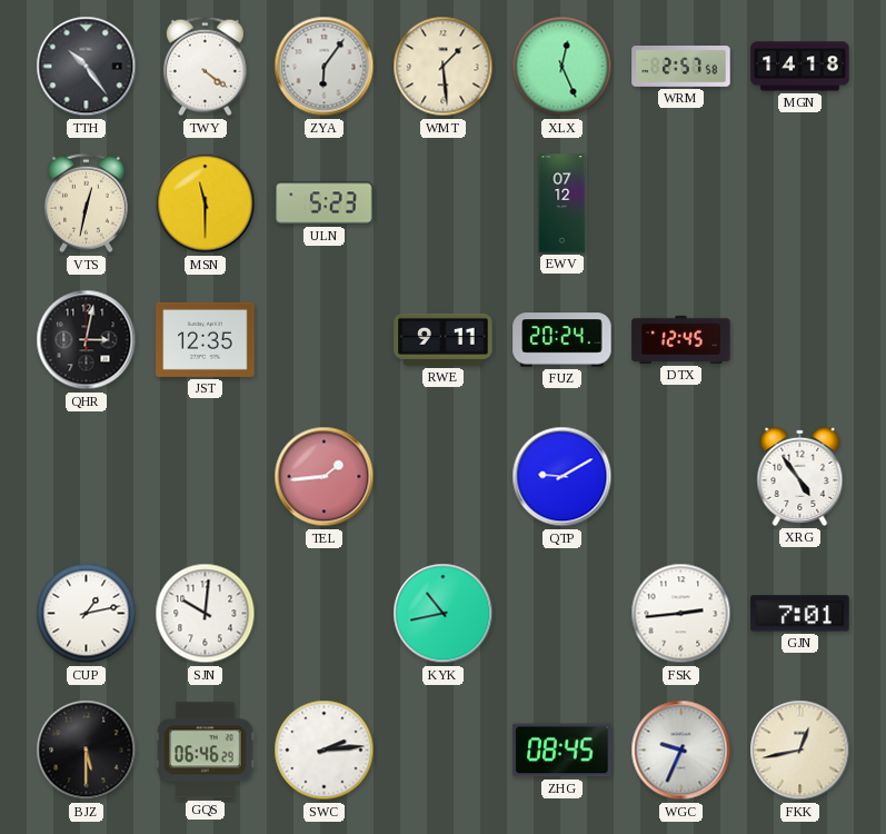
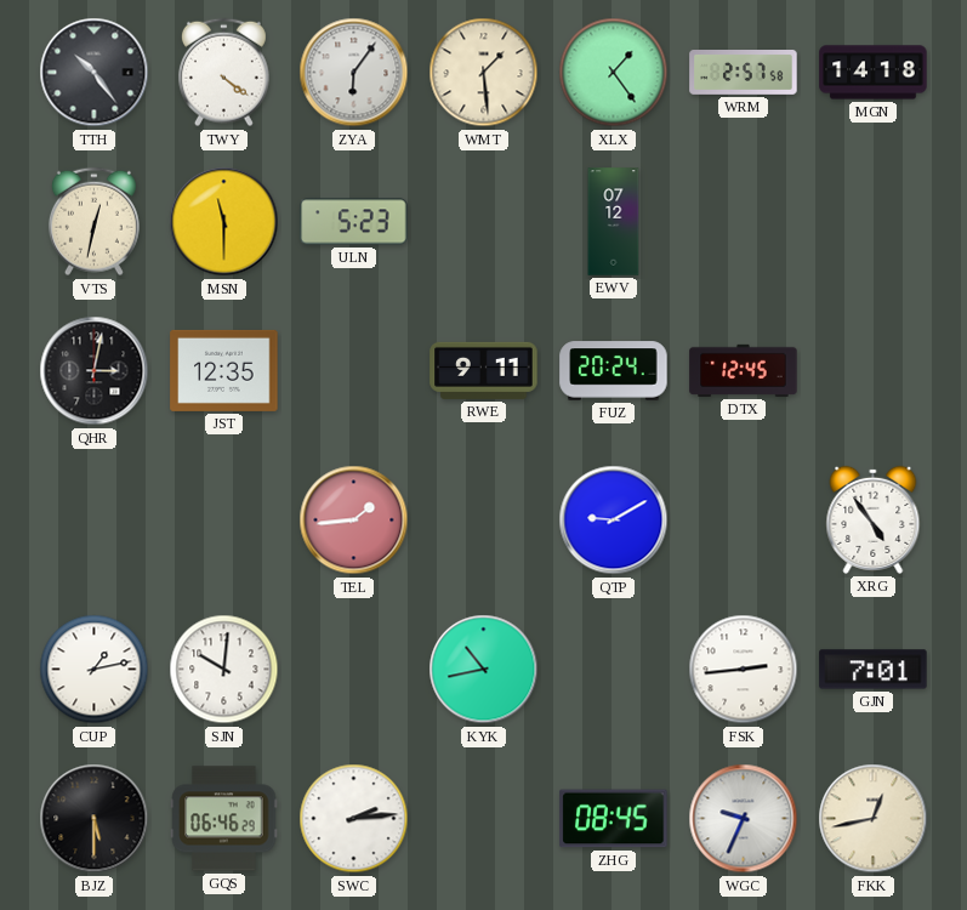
XLX: 12:26 -> 1:24 (614, 73)
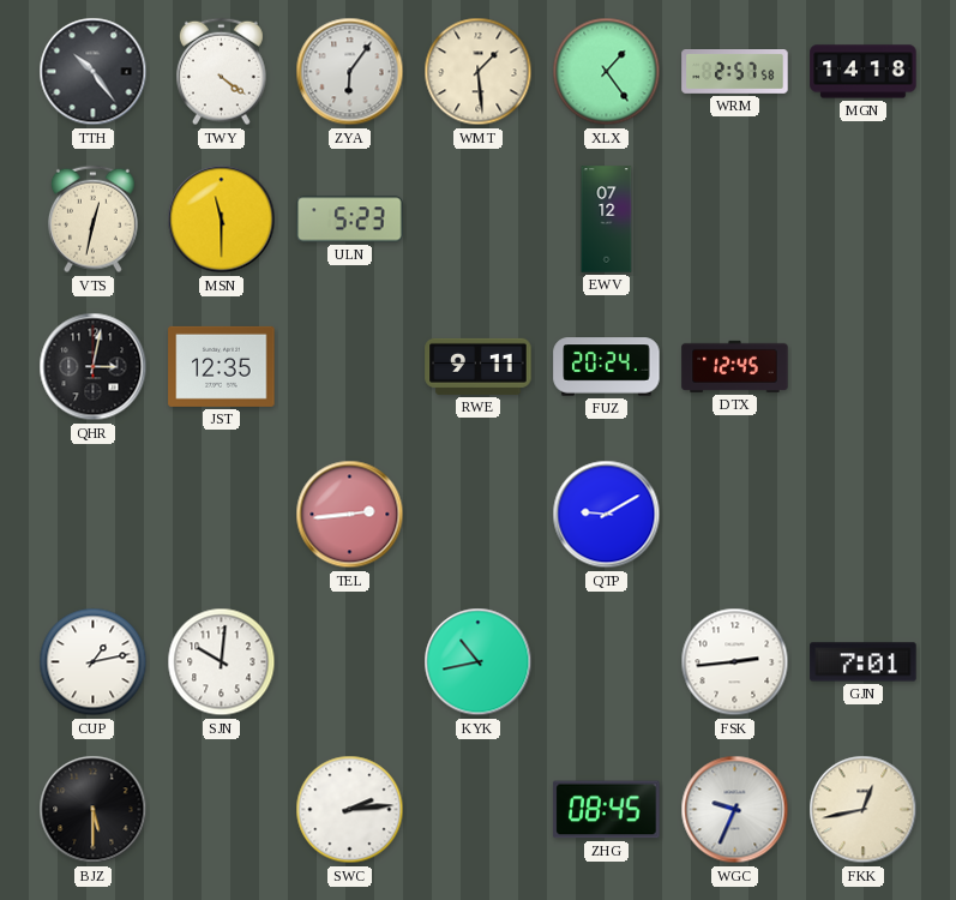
TEL: 1:44 -> 2:44 (350, 515)
XRG: 4:54 -> none (874, 519)
GQS: 06:46 -> none (224, 819)
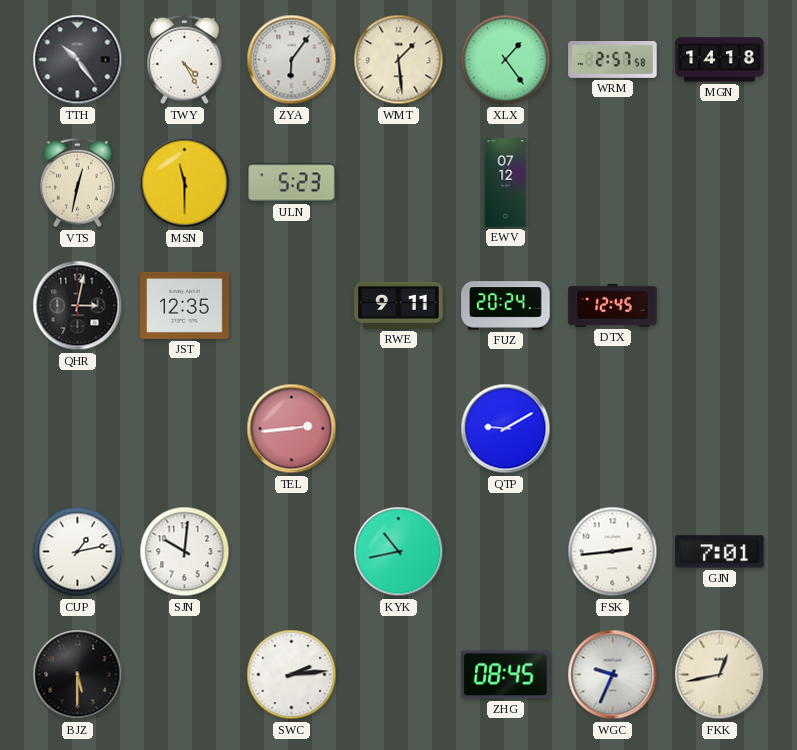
TWY: 4:21 -> 4:25 (184, 60)
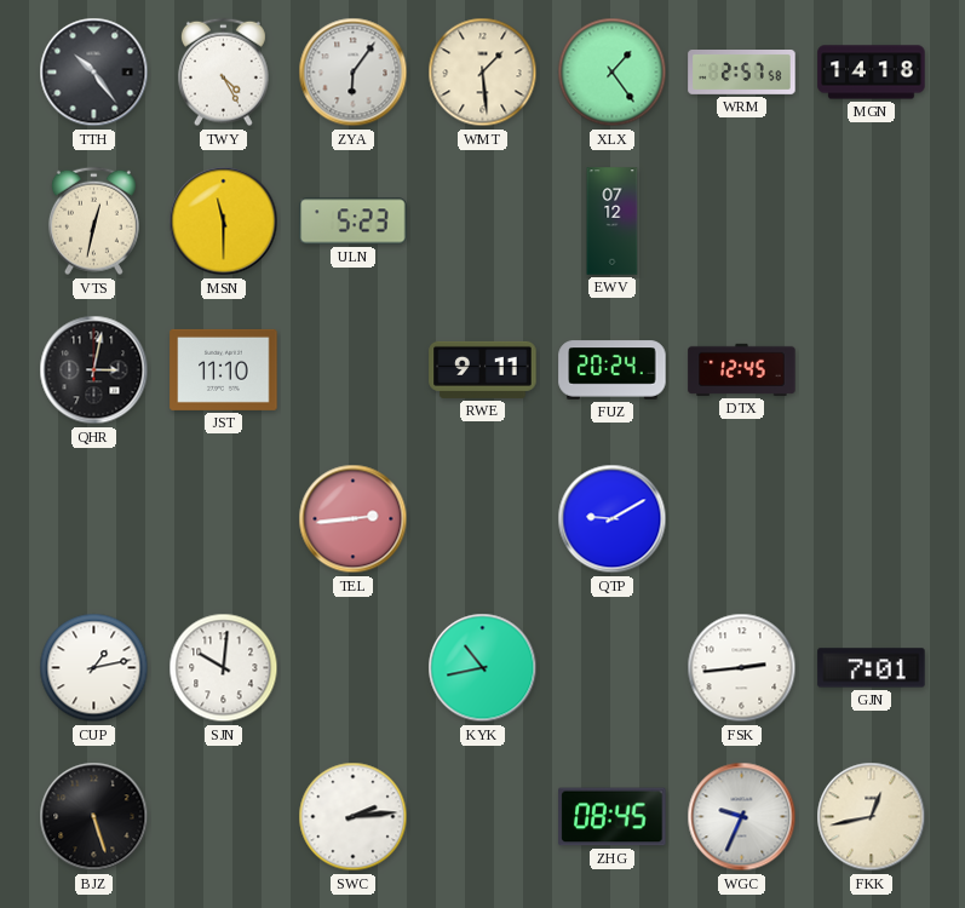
JST: 12:35 -> 11:10 (224, 369)
BJZ: 5:30 -> 5:27 (94, 817)
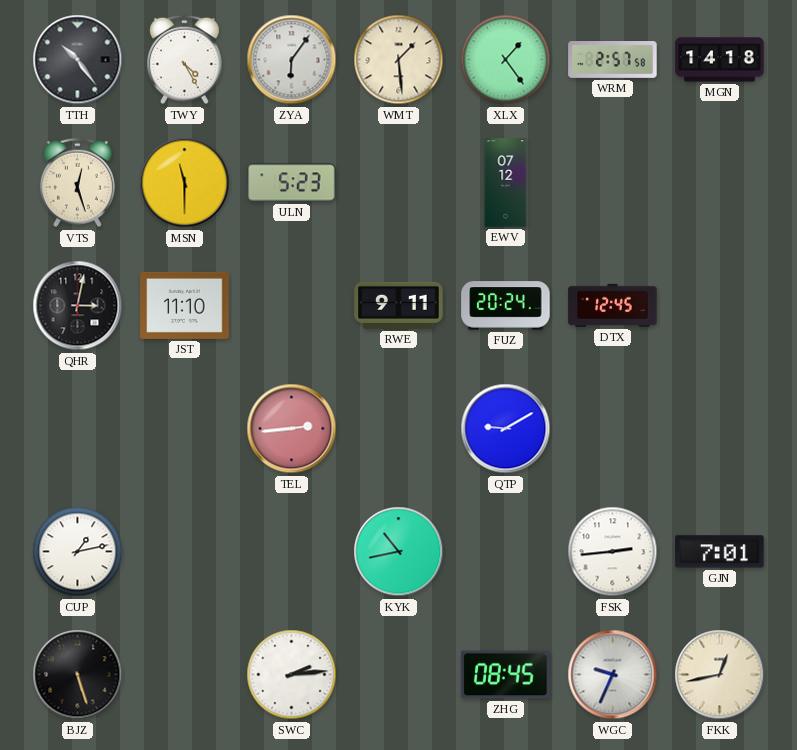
VTS: 12:32 -> 12:27 (77, 183)
SJN: 10:01 -> none (224, 668)
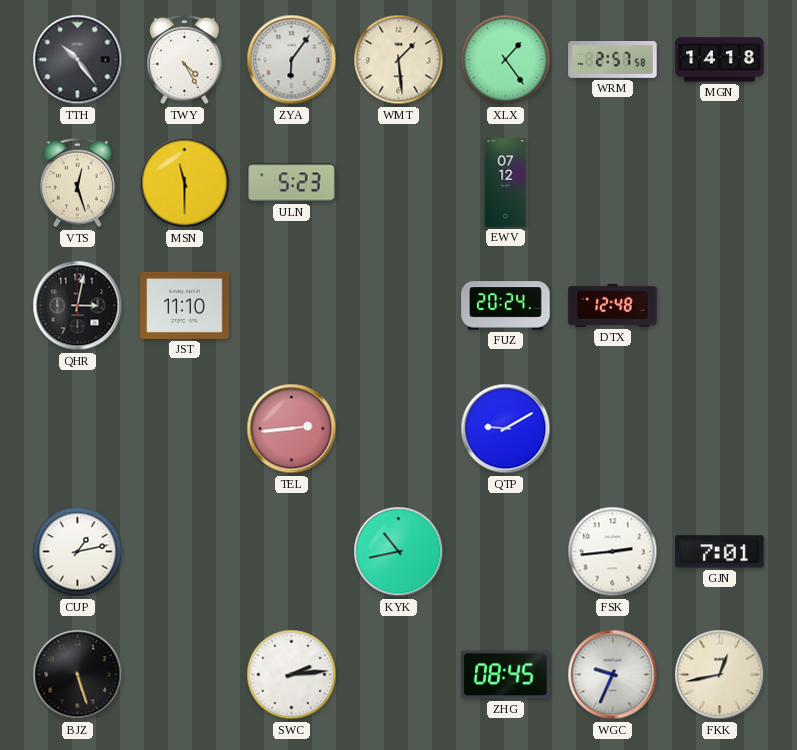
RWE: 9:11 -> none (399, 305)
DTX: 12:45 -> 12:48 (613, 305)
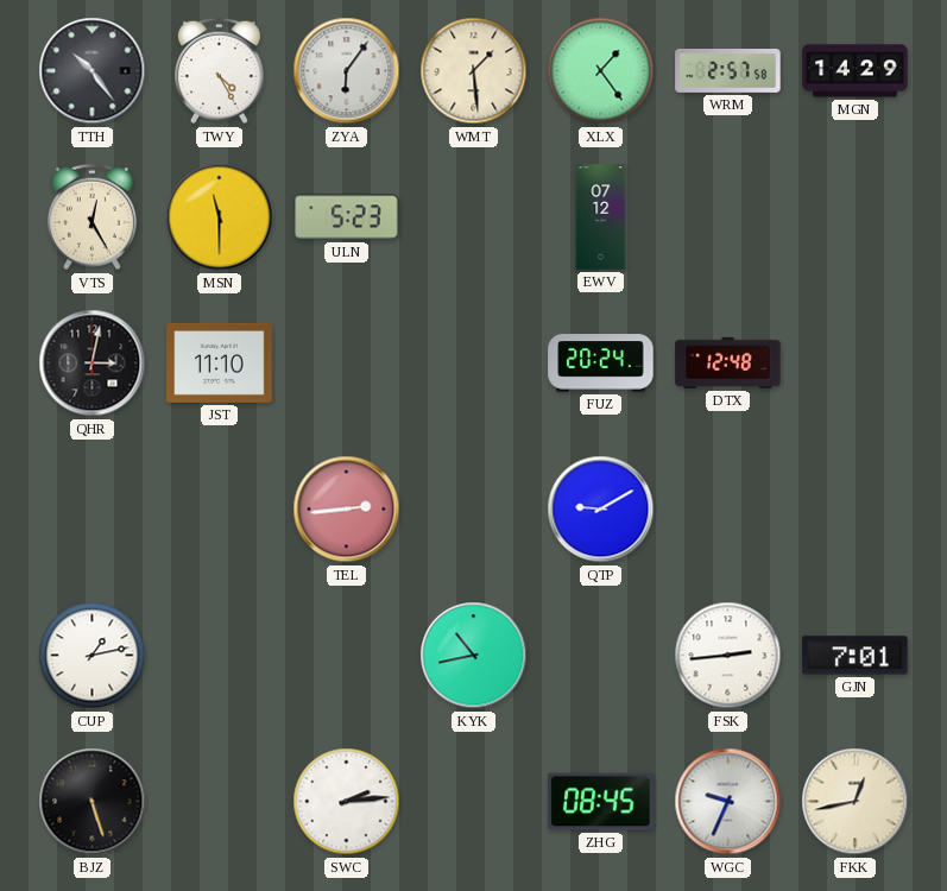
MGN: 14:18 -> 14:29 (856, 71)
VTS: 12:27 -> 12:25 (91, 217)
